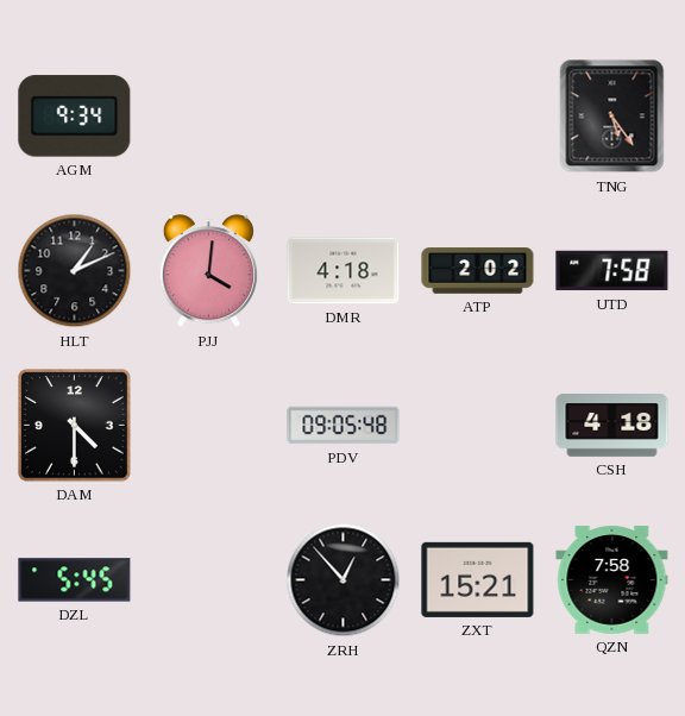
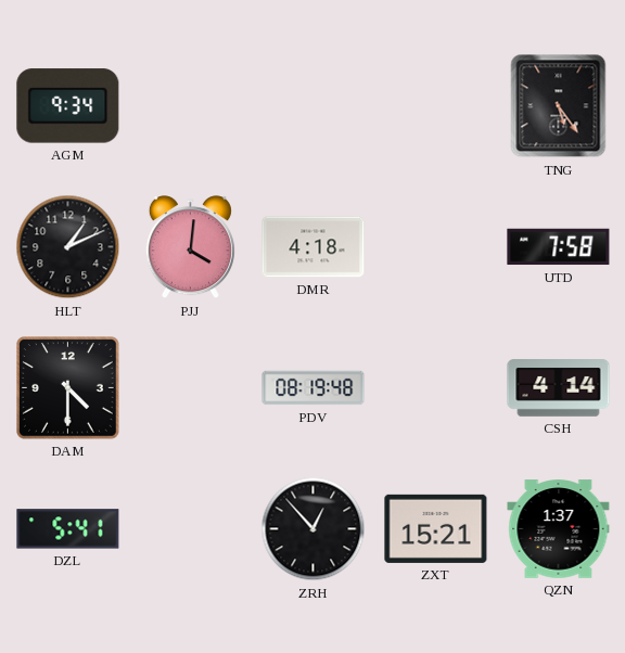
ATP: 2:02 -> none (478, 271)
PDV: 09:05 -> 08:19 (314, 388)
CSH: 4:18 -> 4:14 (559, 388)
DZL: 5:45 -> 5:41 (68, 529)
QZN: 7:58 -> 1:37 (559, 529)
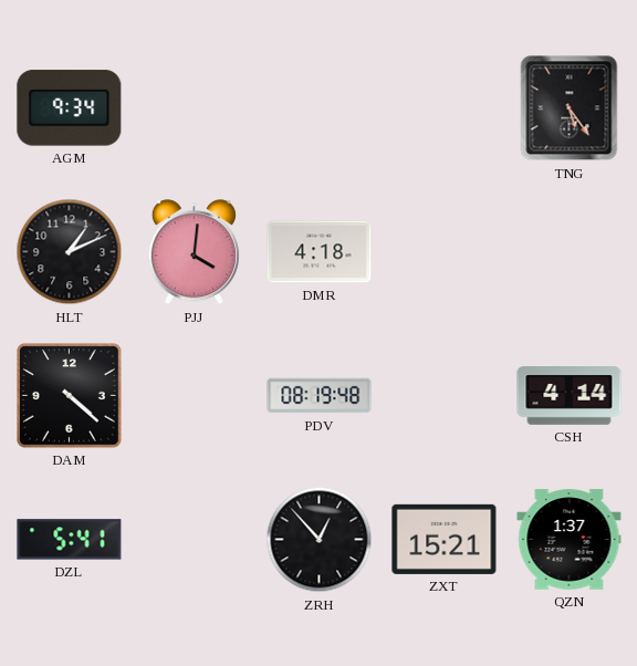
UTD: 7:58 -> none (559, 247)
DAM: 4:30 -> 4:22 (70, 396)
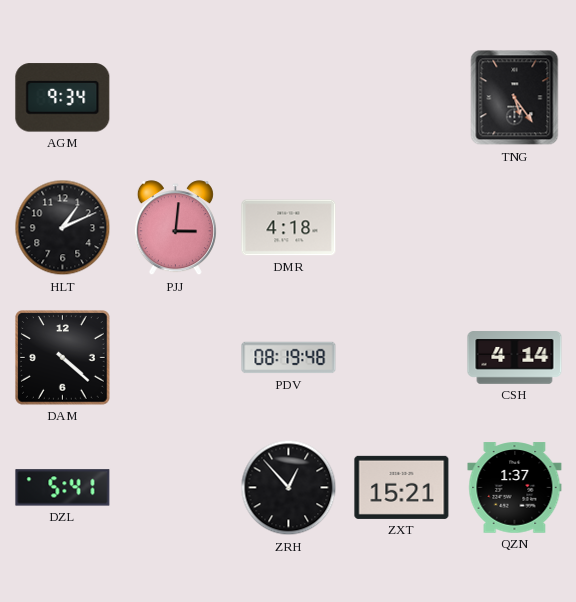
PJJ: 4:01 -> 3:01 (175, 228)
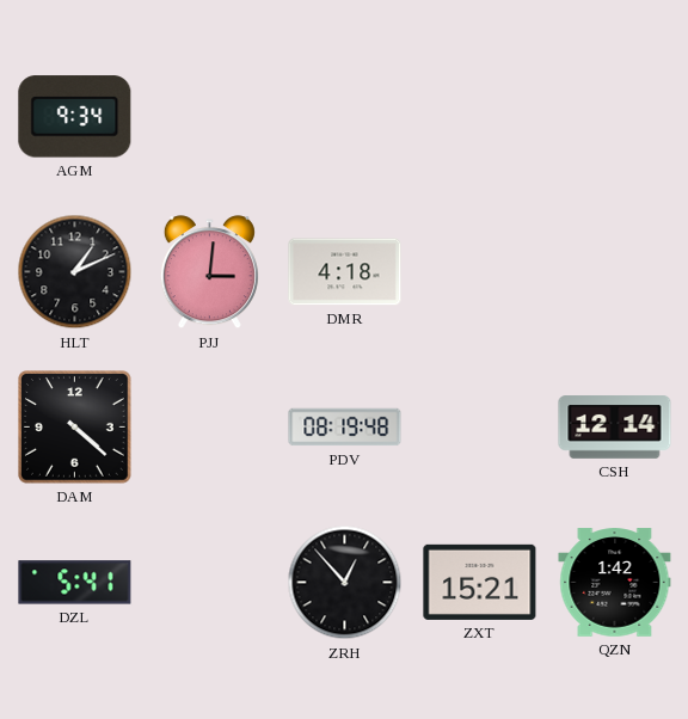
TNG: 5:24 -> none (515, 98)
CSH: 4:14 -> 12:14 (615, 428)
QZN: 1:37 -> 1:42 (615, 583)
